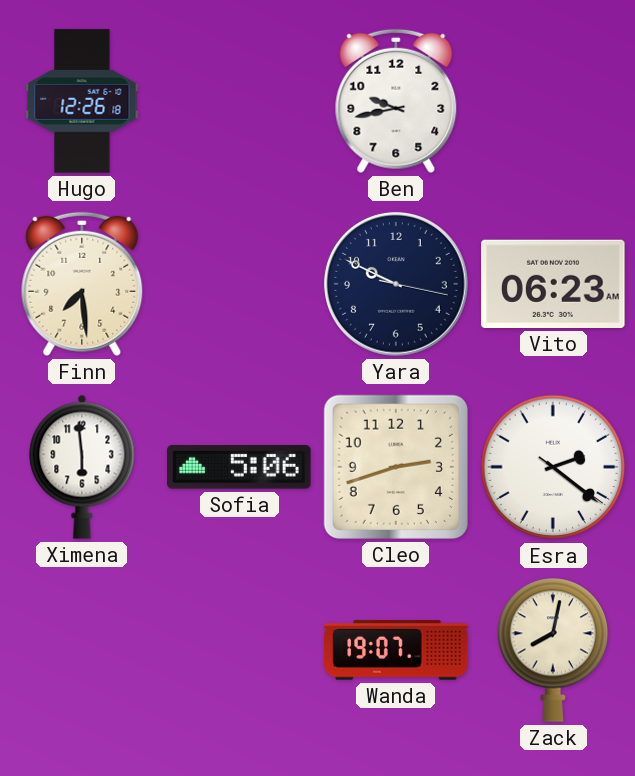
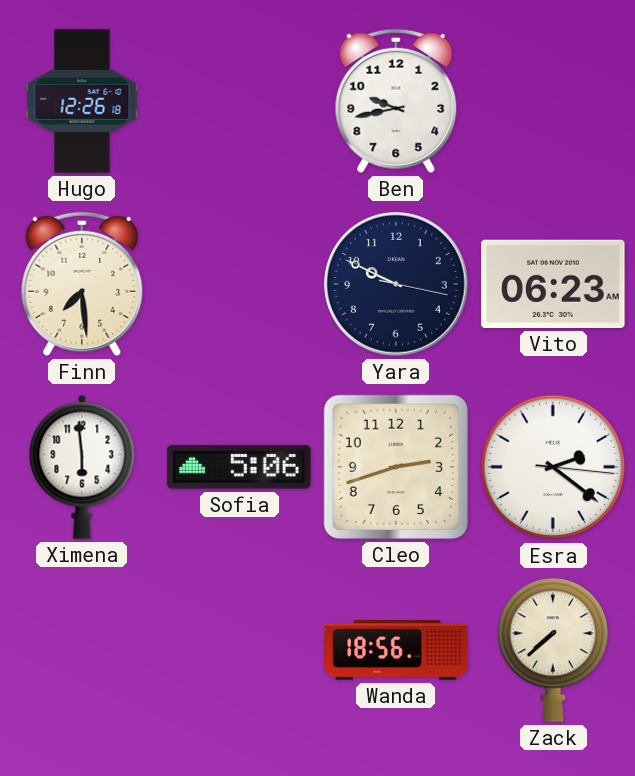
Esra: 2:21:21 -> 2:21:16 (553, 467)
Wanda: 19:07 -> 18:56 (396, 650)
Zack: 8:02 -> 7:38 (553, 650)
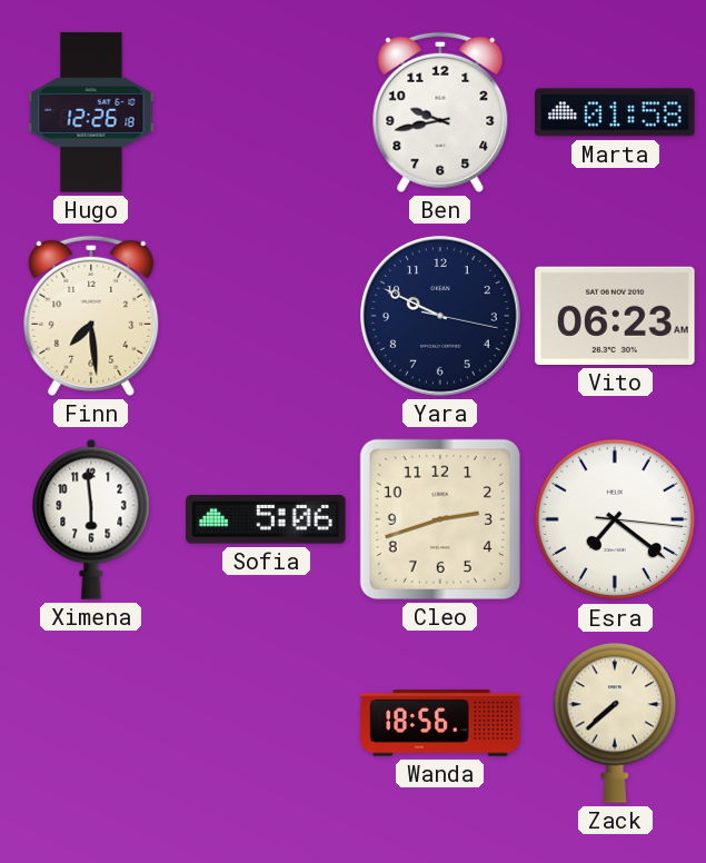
Marta: none -> 01:58 (615, 112)
Esra: 2:21 -> 7:21 (615, 519)
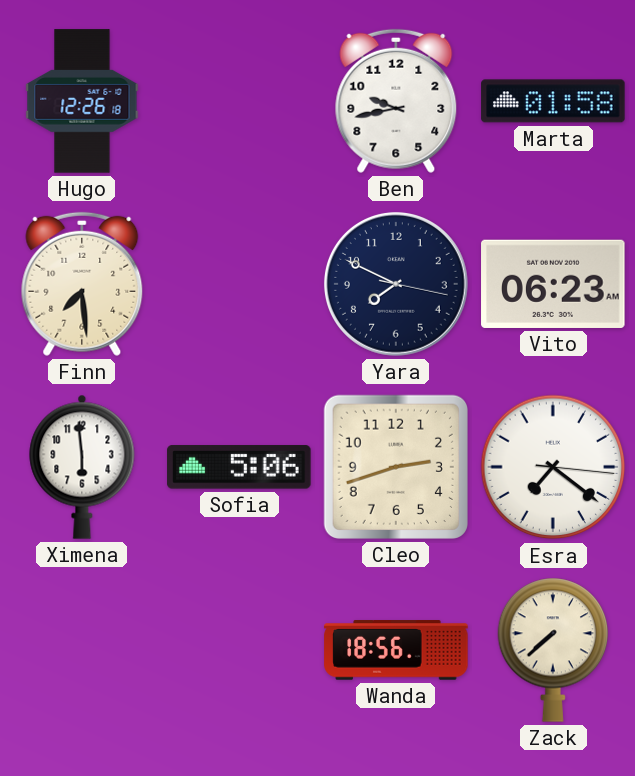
Yara: 9:49 -> 7:49 (396, 284)
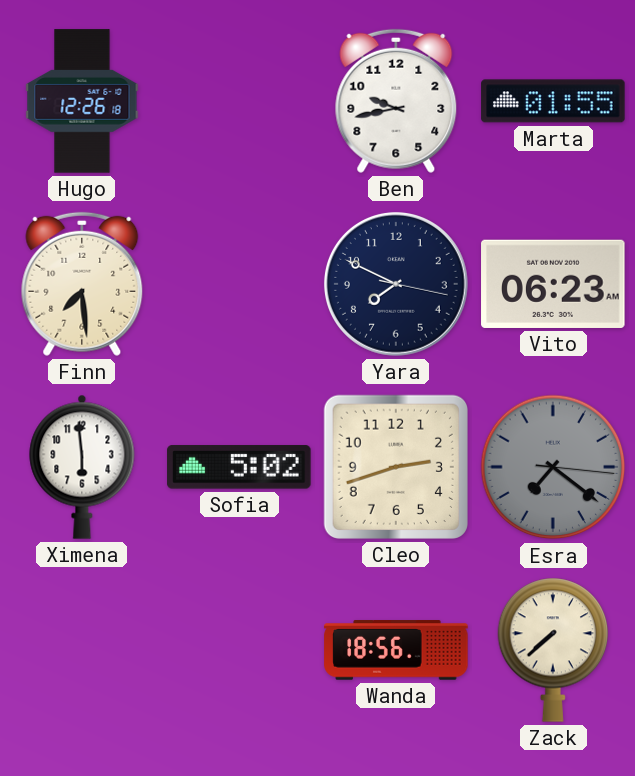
Marta: 01:58 -> 01:55 (553, 101)
Sofia: 5:06 -> 5:02 (239, 467)
Esra dial: white -> grey (553, 467)
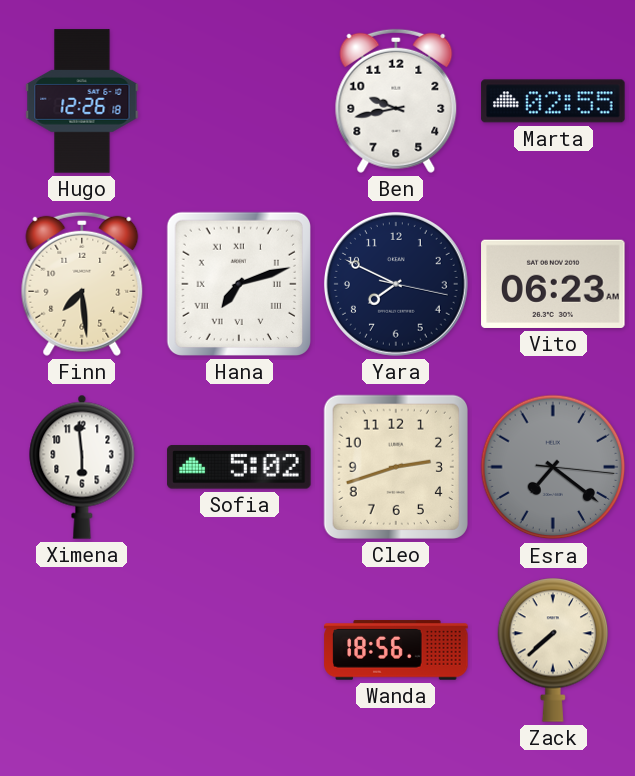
Marta: 01:55 -> 02:55 (553, 101)
Hana: none -> 7:12 (239, 284)
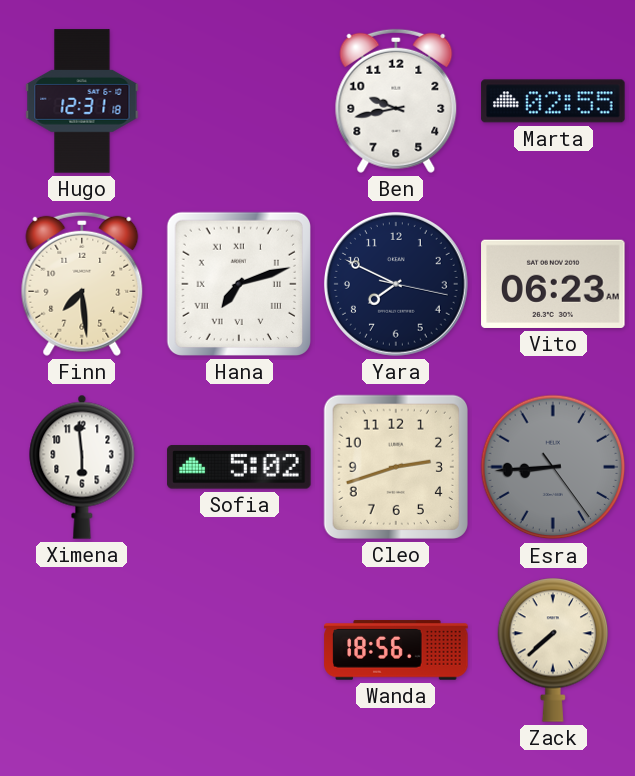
Hugo: 12:26 -> 12:31 (82, 101)
Esra: 7:21 -> 8:44 (553, 467)
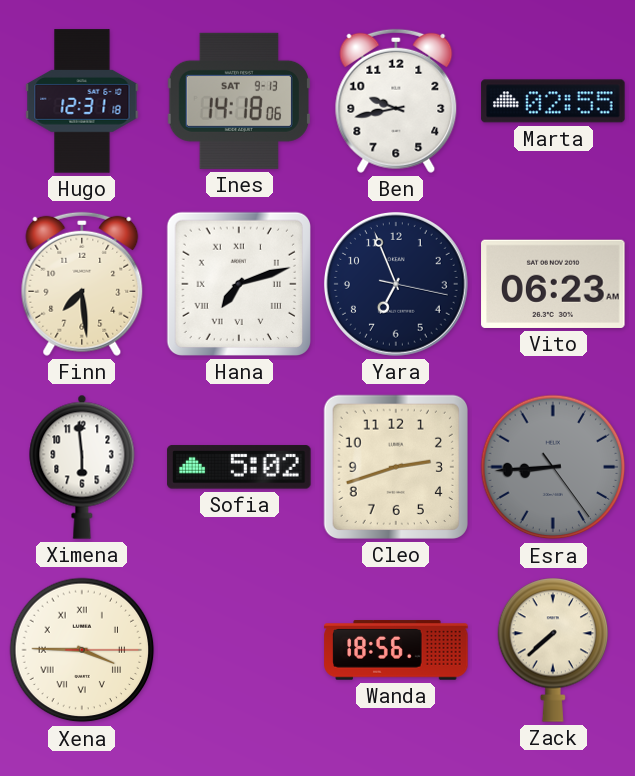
Ines: none -> 14:18 (239, 101)
Yara: 7:49 -> 6:56 (396, 284)
Xena: none -> 3:45 (82, 650)
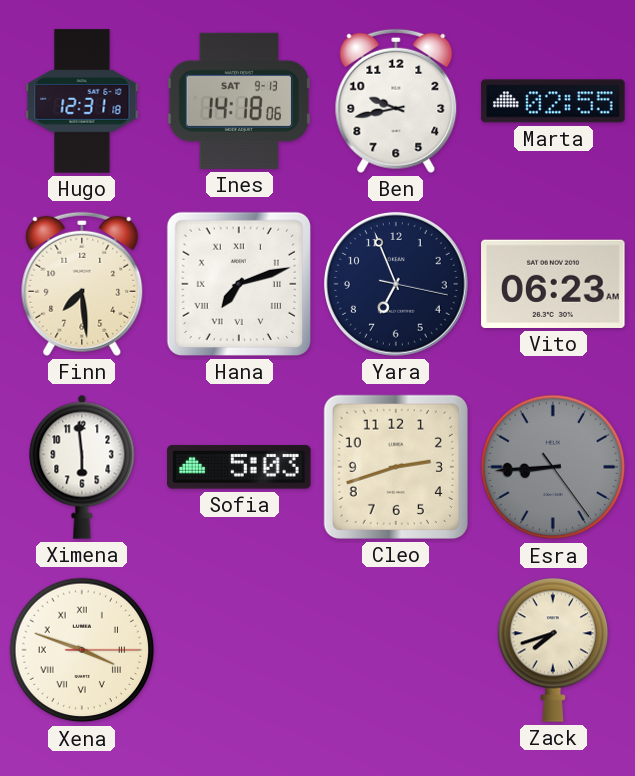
Sofia: 5:02 -> 5:03 (239, 467)
Xena: 3:45 -> 3:48 (82, 650)
Wanda: 18:56 -> none (396, 650)
Zack: 7:38 -> 7:42 (553, 650)
